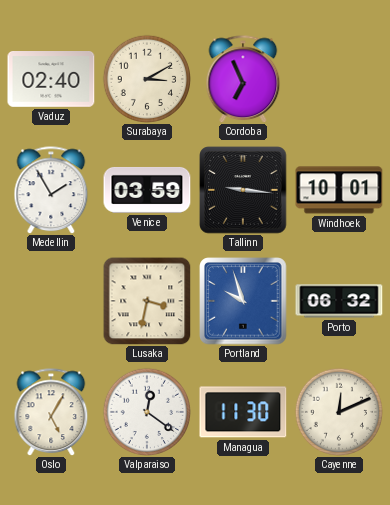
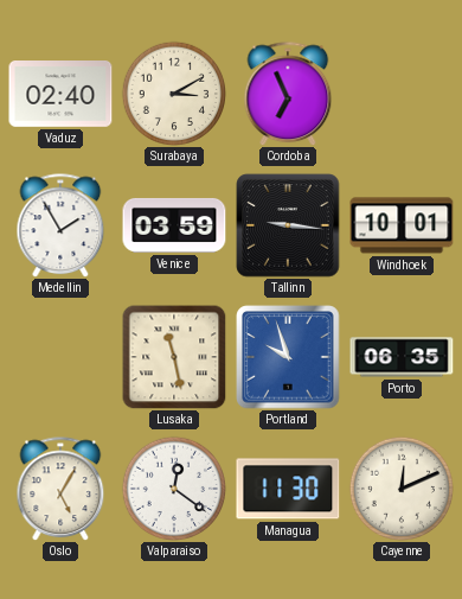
Lusaka: 3:32 -> 11:28 (174, 357)
Porto: 06:32 -> 06:35 (402, 357)
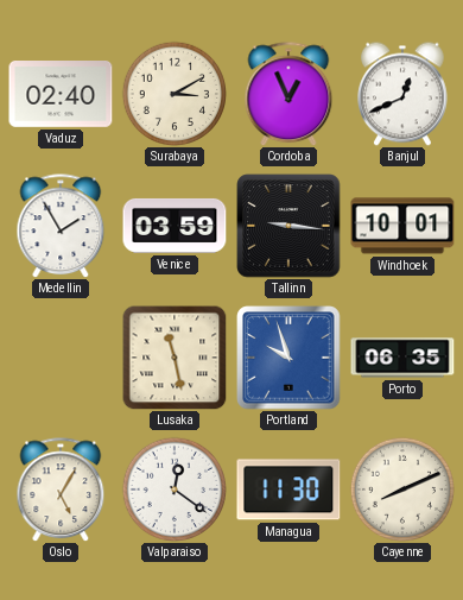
Cordoba: 6:56 -> 12:56 (288, 94)
Banjul: none -> 12:41 (404, 94)
Cayenne: 12:11 -> 8:11 (401, 488)
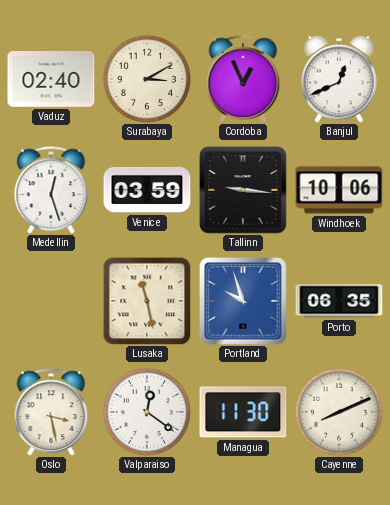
Medellin: 1:55 -> 12:27 (51, 190)
Windhoek: 10:01 -> 10:06 (339, 190)
Oslo: 5:05 -> 3:28 (51, 412)
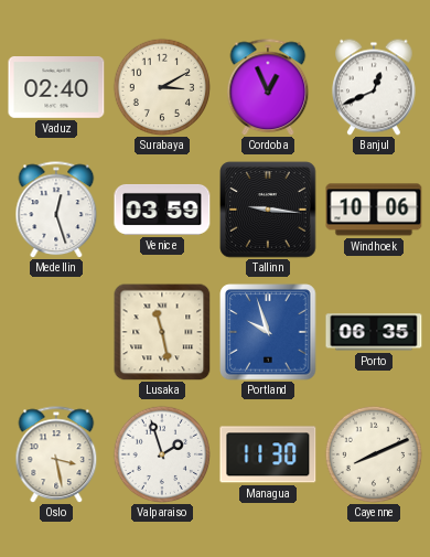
Valparaiso: 12:21 -> 1:57 (161, 453)
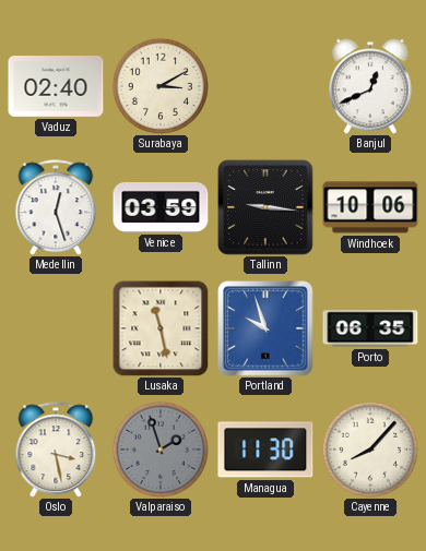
Cordoba: 12:56 -> none (268, 87)
Valparaiso dial: white -> grey (159, 448)
Cayenne: 8:11 -> 8:07 (369, 448)
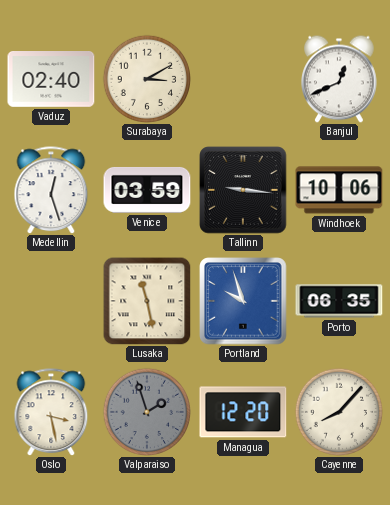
Managua: 11:30 -> 12:20 (243, 412)
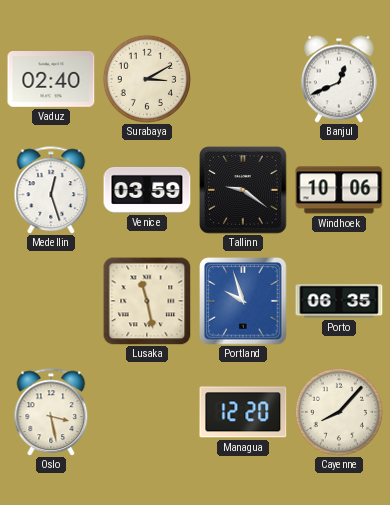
Tallinn: 9:16 -> 9:21 (243, 190)
Valparaiso: 1:57 -> none (146, 411)
